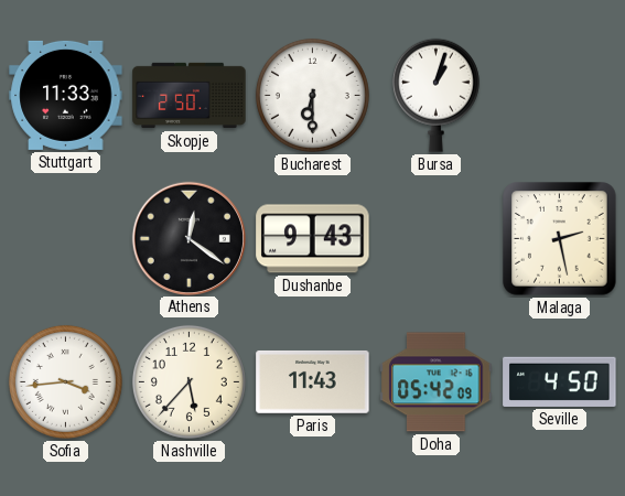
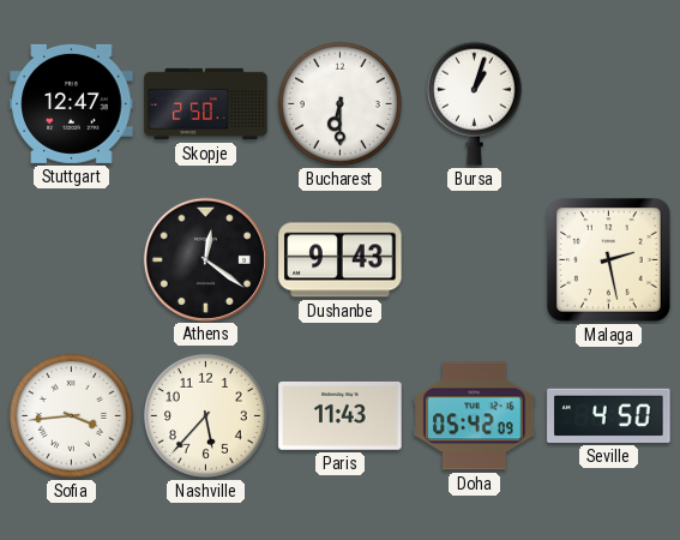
Stuttgart: 11:33 -> 12:47 (72, 103)
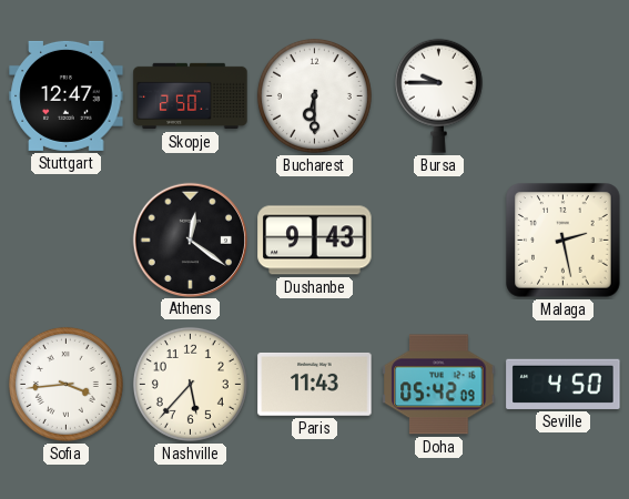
Bursa: 1:03 -> 9:45 (438, 95)
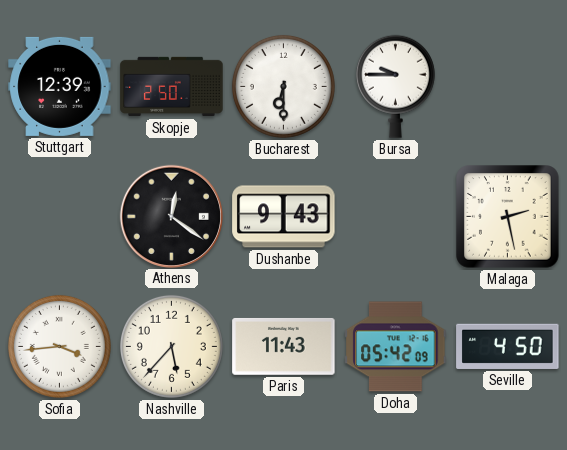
Stuttgart: 12:47 -> 12:39 (60, 86)
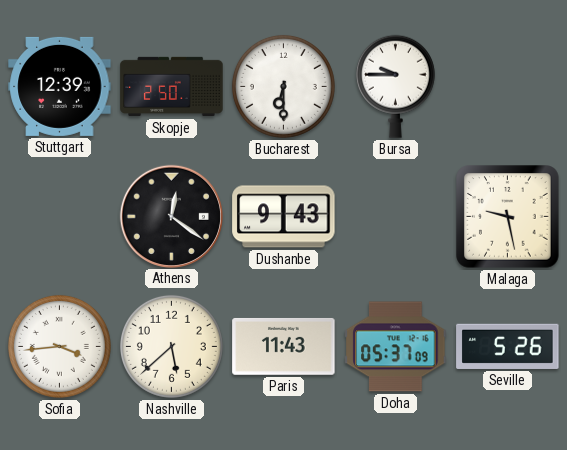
Malaga: 2:28 -> 9:28 (508, 217)
Nashville: 5:37 -> 5:38 (171, 346)
Doha: 05:42 -> 05:37 (396, 347)
Seville: 4:50 -> 5:26 (508, 346)
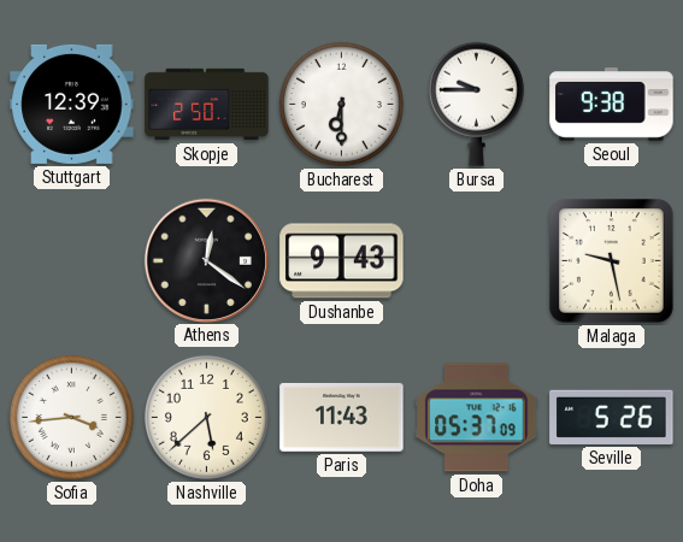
Seoul: none -> 9:38 (612, 105)
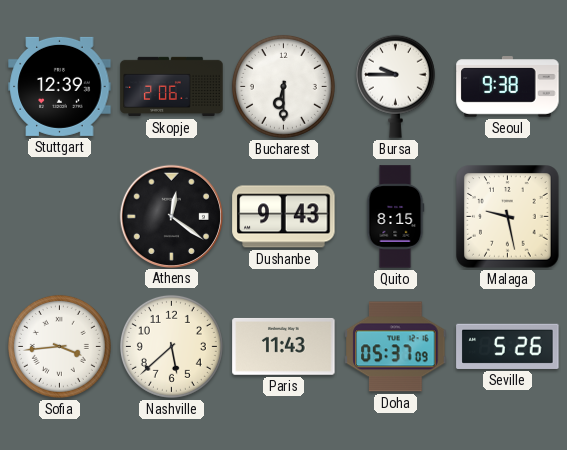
Skopje: 2:50 -> 2:06 (172, 87)
Quito: none -> 8:15 (395, 217)
